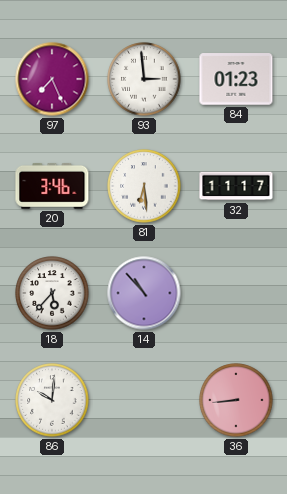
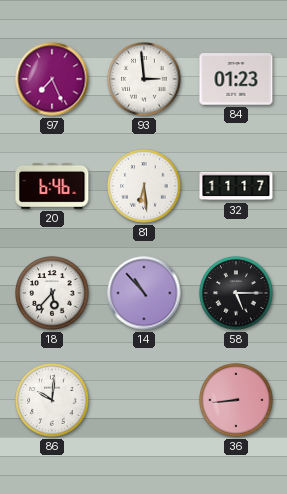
20: 3:46 -> 6:46 (52, 186)
58: none -> 5:15 (236, 293)
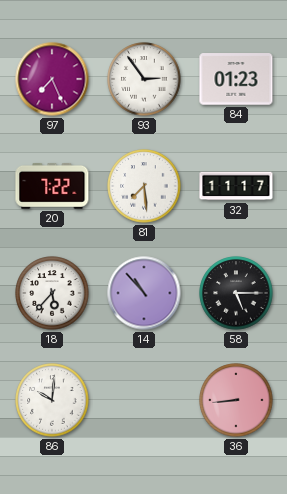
93: 2:59 -> 2:54 (144, 79)
20: 6:46 -> 7:22 (52, 186)
81: 6:29 -> 7:29 (144, 186)
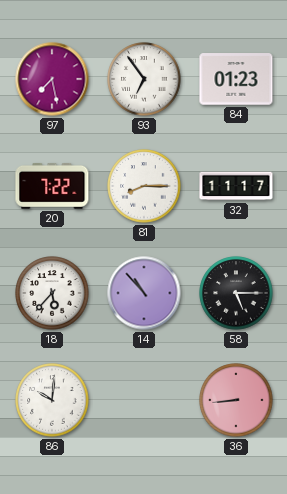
97: 7:26 -> 7:28 (52, 79)
93: 2:54 -> 6:54 (144, 79)
81: 7:29 -> 8:15 (144, 186)
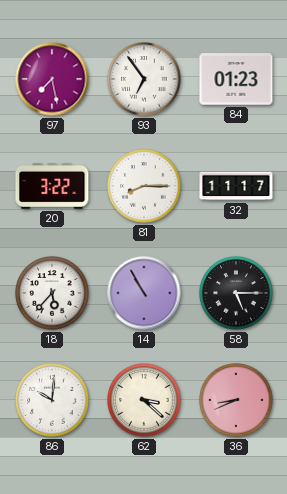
20: 7:22 -> 3:22 (52, 186)
14: 10:53 -> 10:55 (144, 293)
62: none -> 3:22 (144, 400)
36: 8:44 -> 8:41 (236, 400)
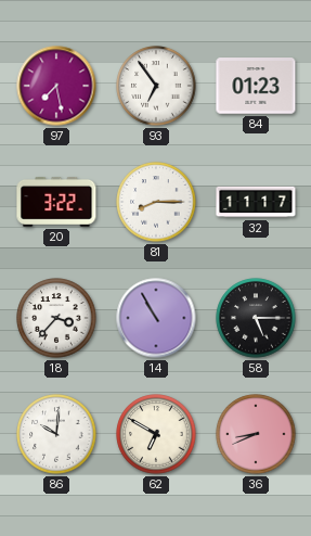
18: 5:37 -> 3:37 (56, 318)
62: 3:22 -> 6:50 (156, 434)
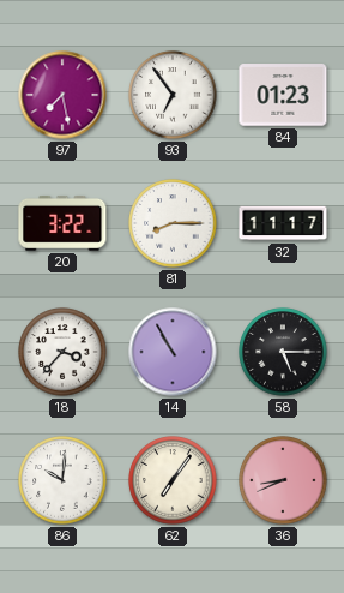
62: 6:50 -> 7:06 (173, 480)
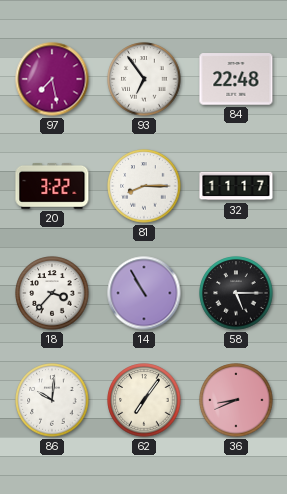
84: 01:23 -> 22:48 (236, 79)
